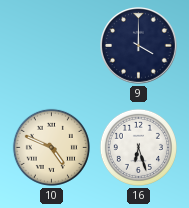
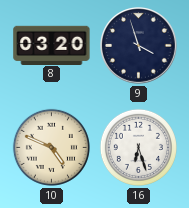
8: none -> 03:20 (52, 45)
9: 4:00 -> 3:57 (139, 46)
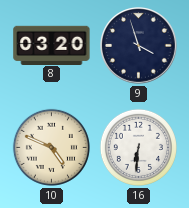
16: 6:27 -> 6:31 (138, 147)
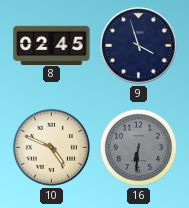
8: 03:20 -> 02:45 (52, 45)
16 dial: white -> grey (138, 147)
